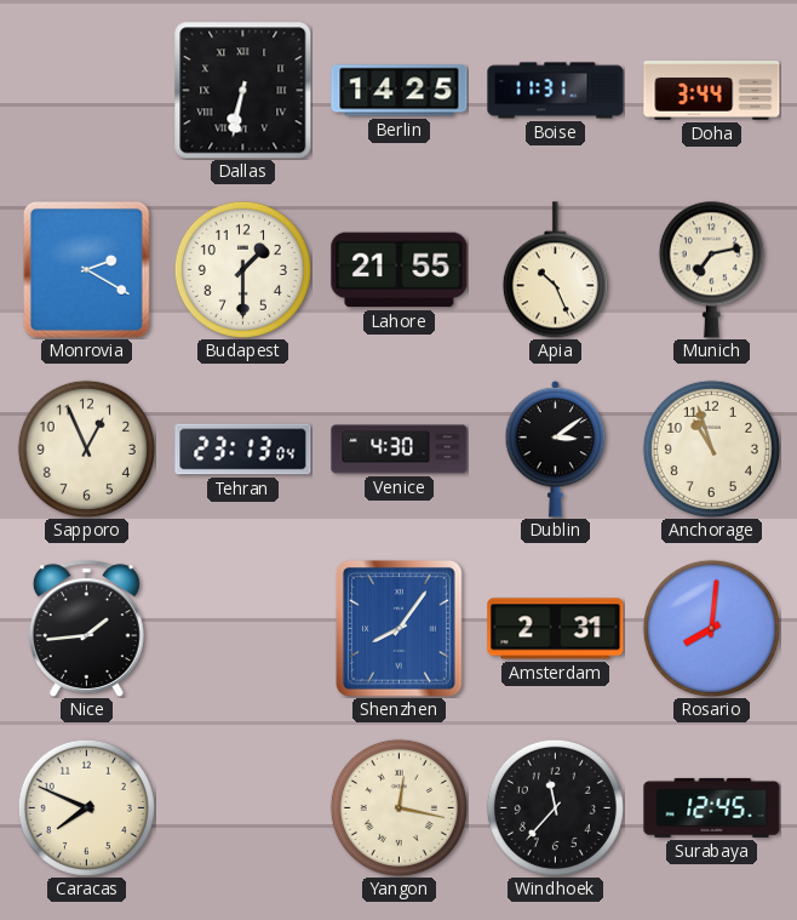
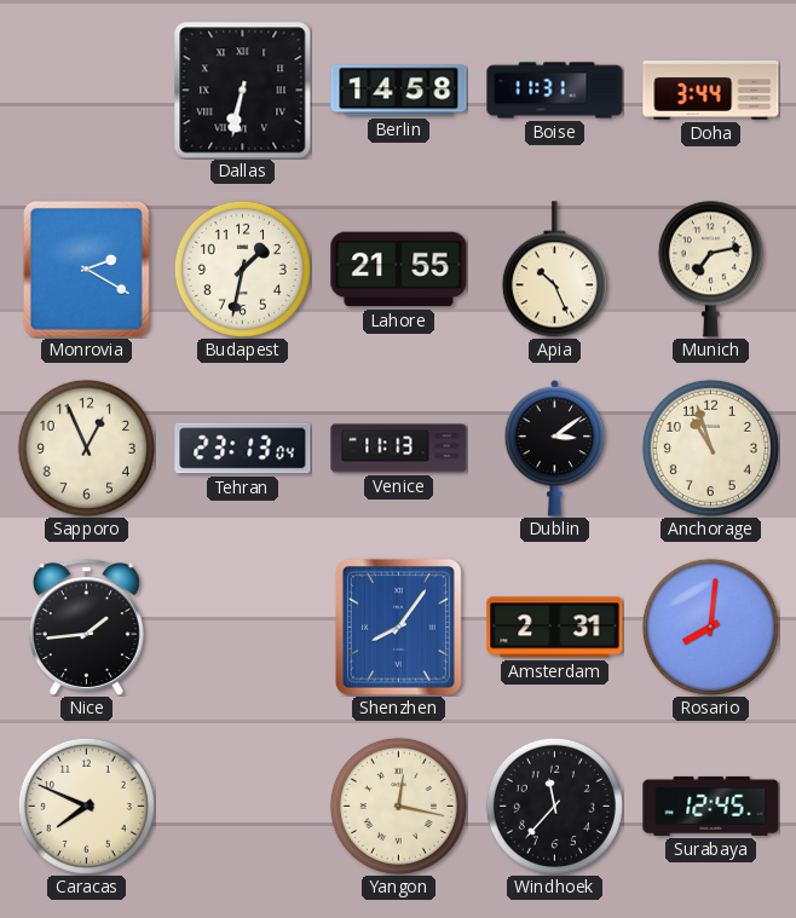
Berlin: 14:25 -> 14:58 (399, 91)
Budapest: 1:30 -> 1:32 (242, 269)
Venice: 4:30 -> 11:13 (399, 449)
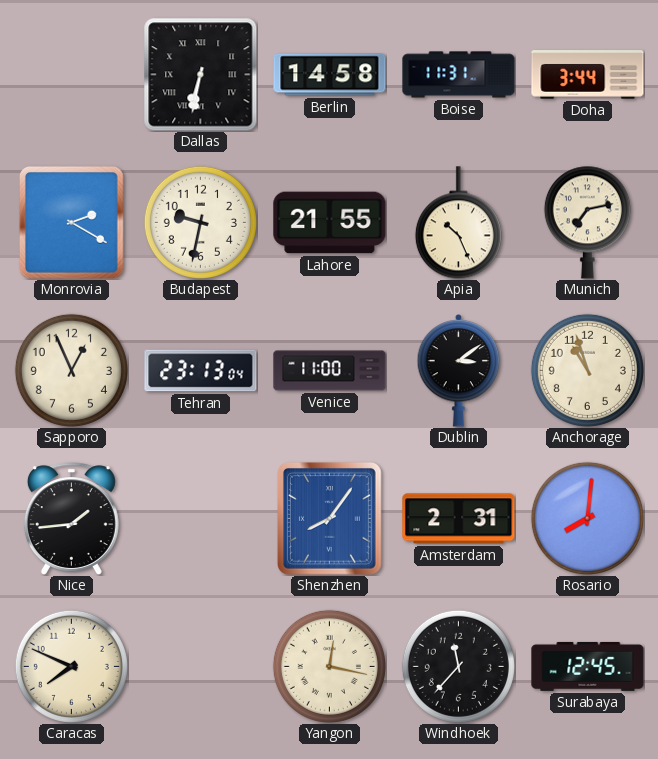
Budapest: 1:32 -> 9:32 (200, 222)
Venice: 11:13 -> 11:00 (330, 371)
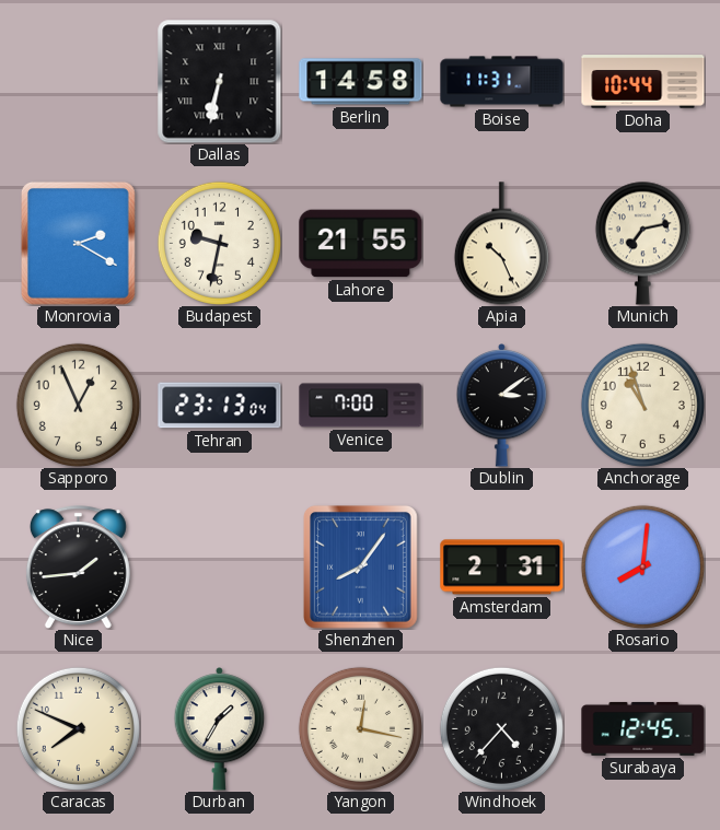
Doha: 3:44 -> 10:44 (643, 82)
Venice: 11:00 -> 7:00 (361, 406)
Durban: none -> 1:35 (220, 729)
Windhoek: 11:37 -> 4:37 (501, 728)
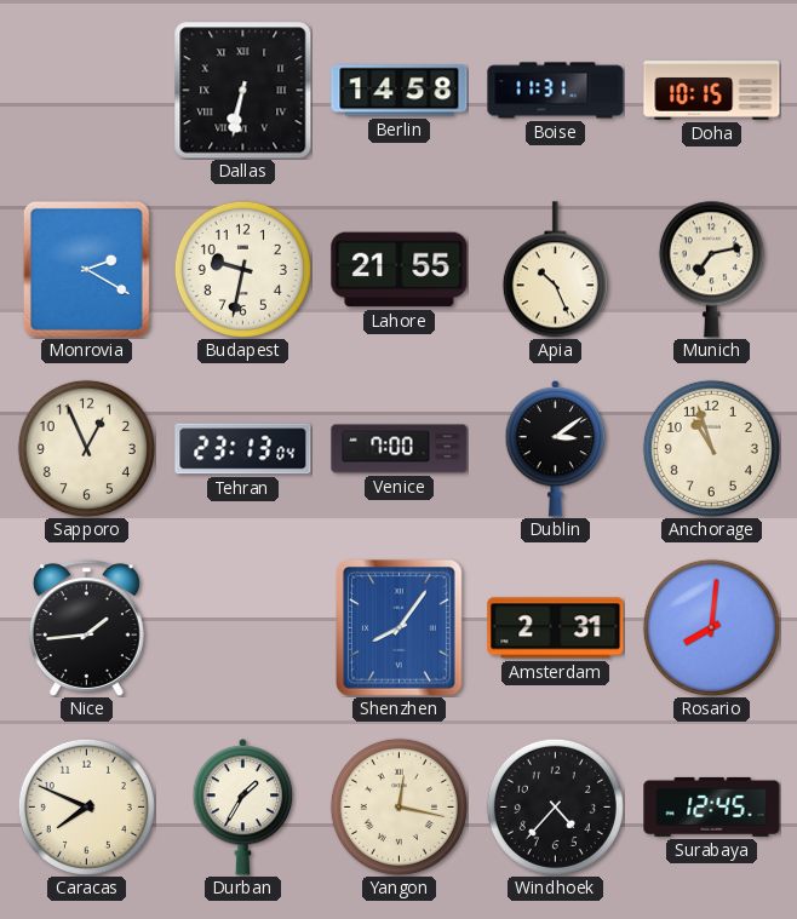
Doha: 10:44 -> 10:15 (712, 91)
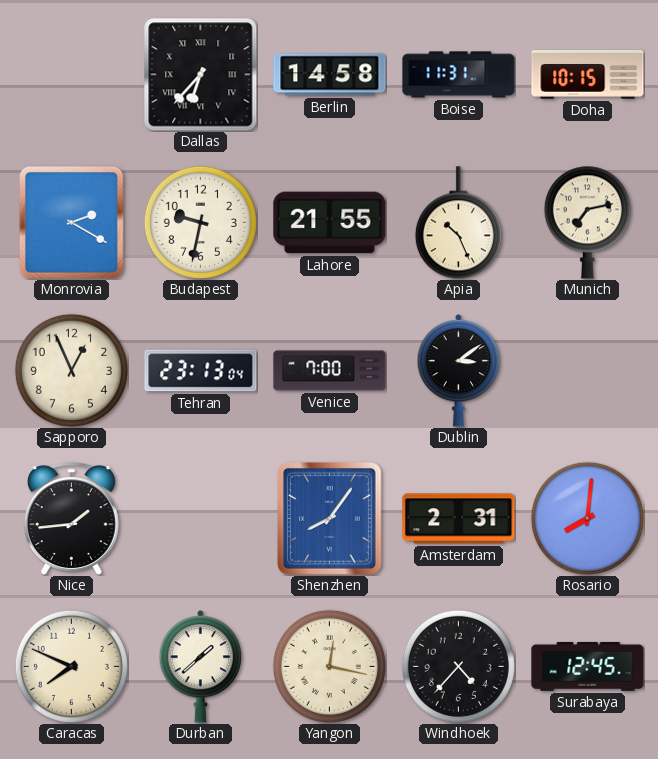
Dallas: 6:32 -> 6:37 (201, 75)
Anchorage: 10:57 -> none (711, 448)
Durban: 1:35 -> 1:38 (201, 667)
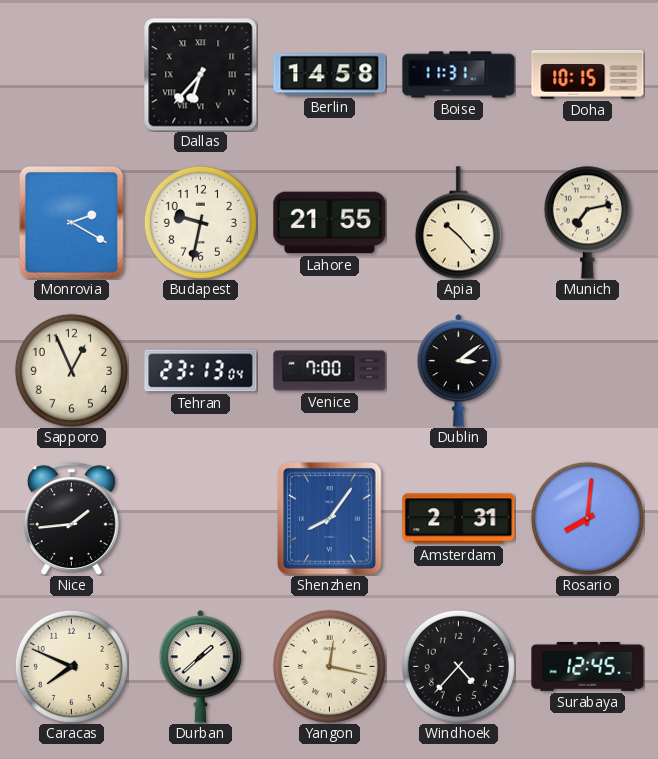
Apia: 10:26 -> 10:23 (458, 223)
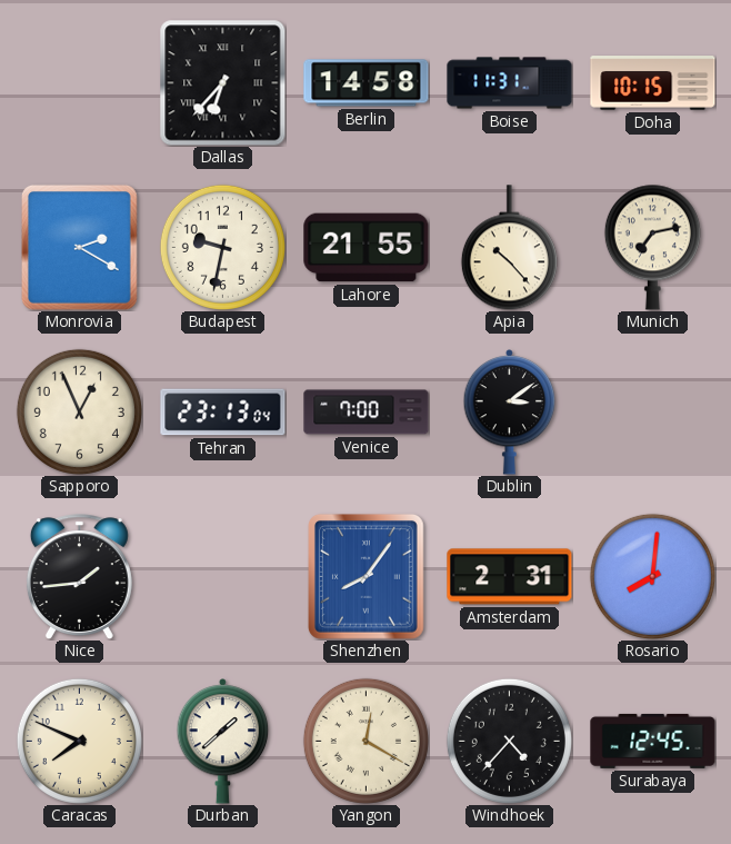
Yangon: 12:17 -> 12:20 (365, 741)
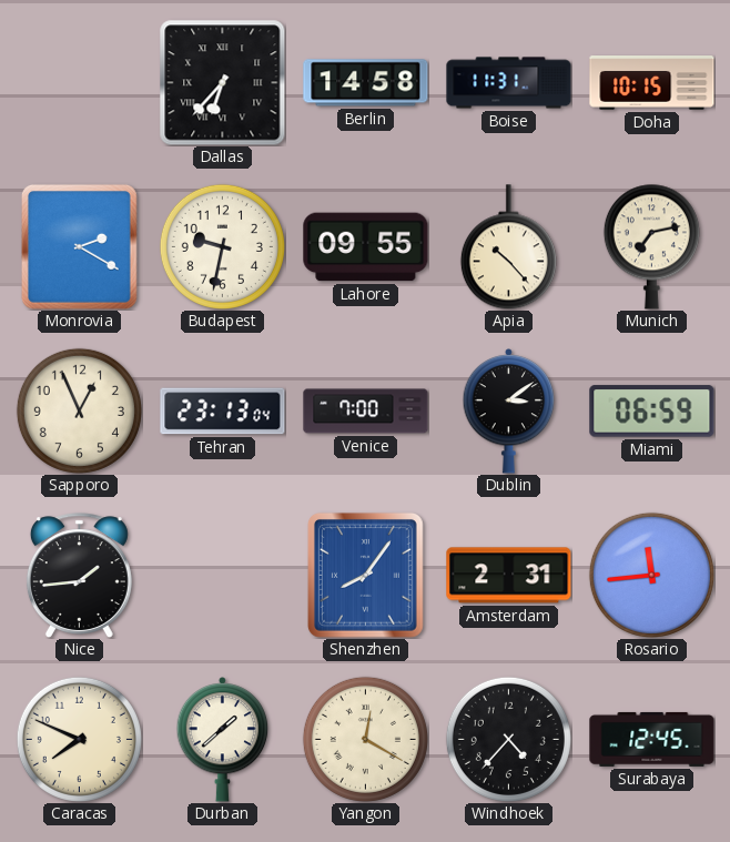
Lahore: 21:55 -> 09:55 (366, 247)
Miami: none -> 06:59 (652, 412)
Rosario: 8:01 -> 11:44 (651, 575)
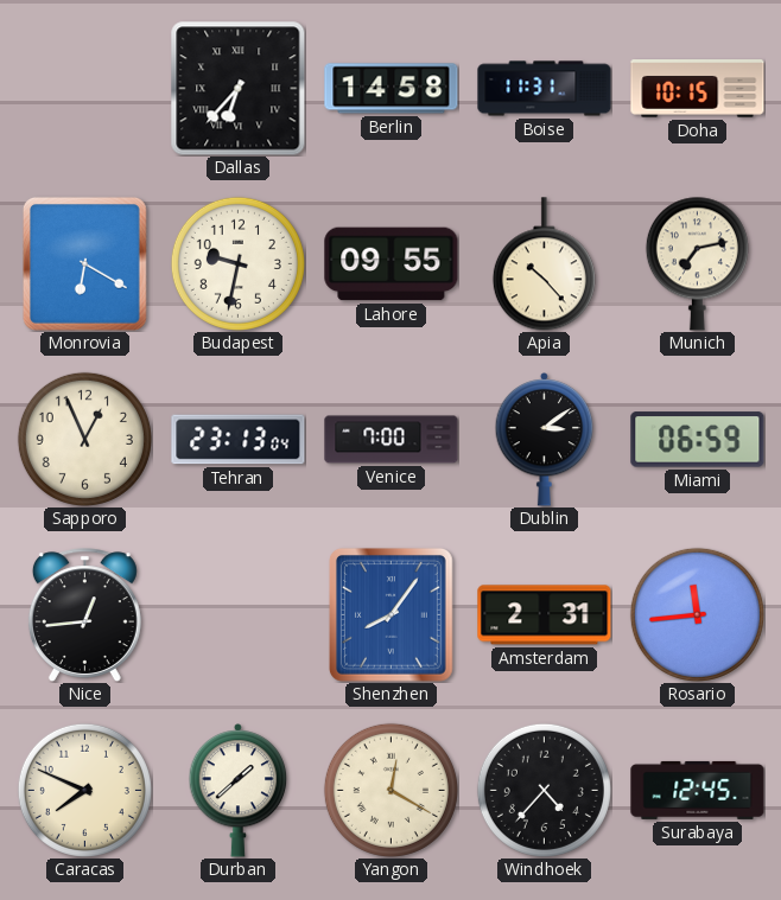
Monrovia: 2:20 -> 6:20 (84, 264)
Nice: 1:44 -> 12:44 (84, 614)
